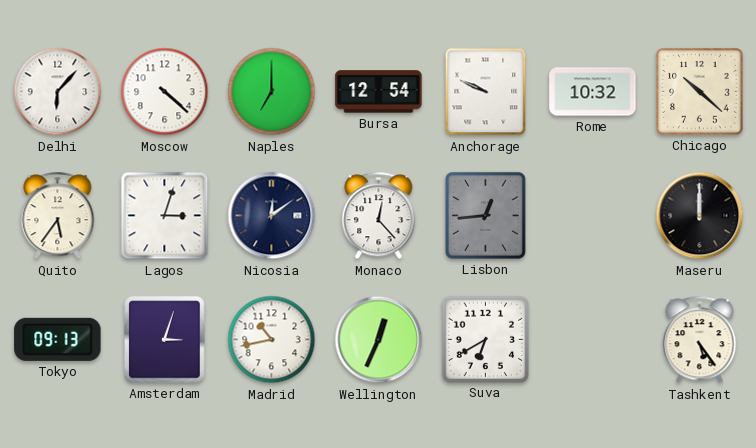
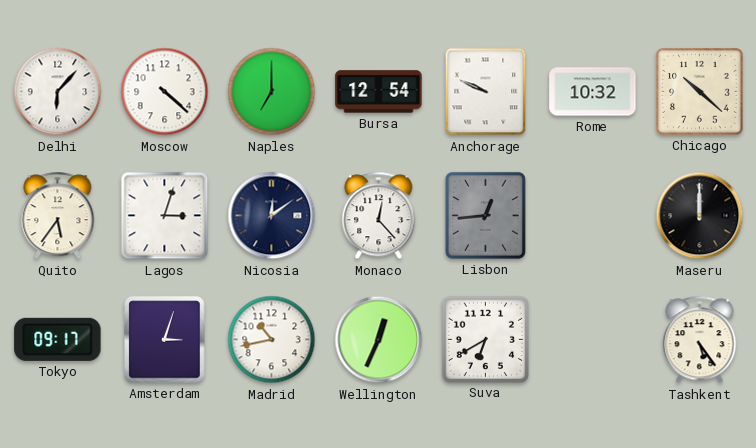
Tokyo: 09:13 -> 09:17 (58, 339)
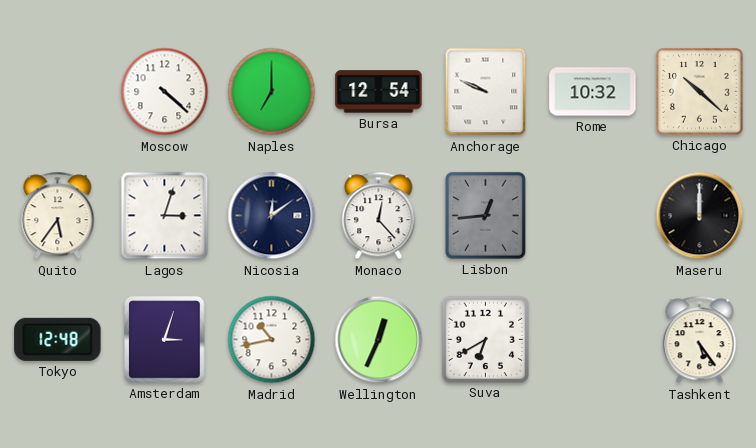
Delhi: 6:07 -> none (58, 92)
Tokyo: 09:17 -> 12:48 (58, 339)
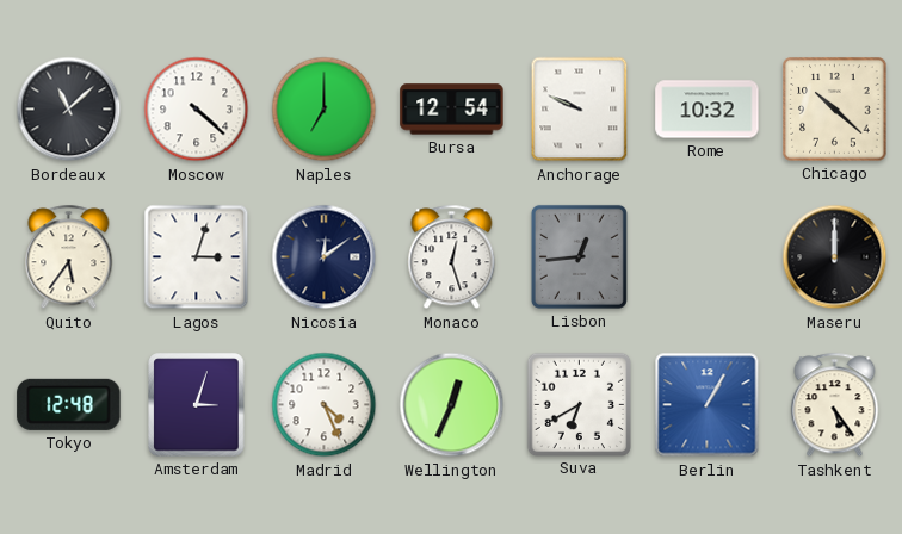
Bordeaux: none -> 11:08 (69, 110)
Monaco: 12:23 -> 12:27 (452, 257)
Madrid: 10:43 -> 4:26 (325, 405)
Berlin: none -> 1:05 (708, 405)
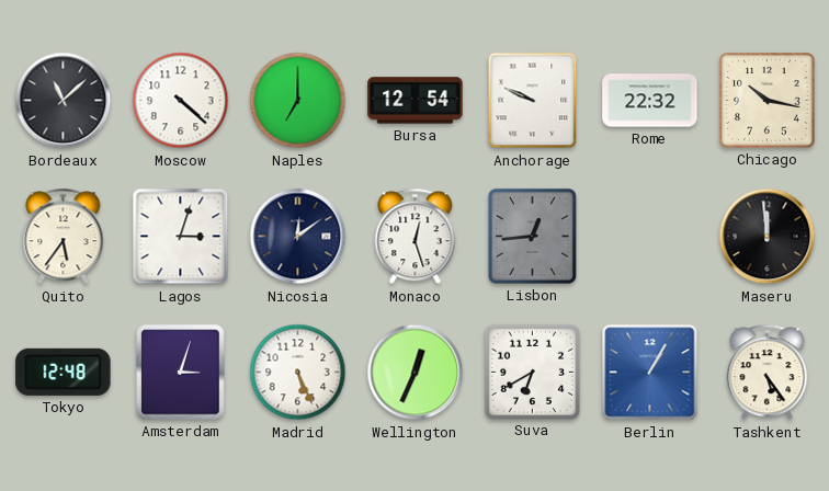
Rome: 10:32 -> 22:32 (650, 101)
Chicago: 10:22 -> 10:17 (768, 101)
Maseru: 12:00 -> 11:59 (768, 237)
Madrid: 4:26 -> 5:26 (298, 373)
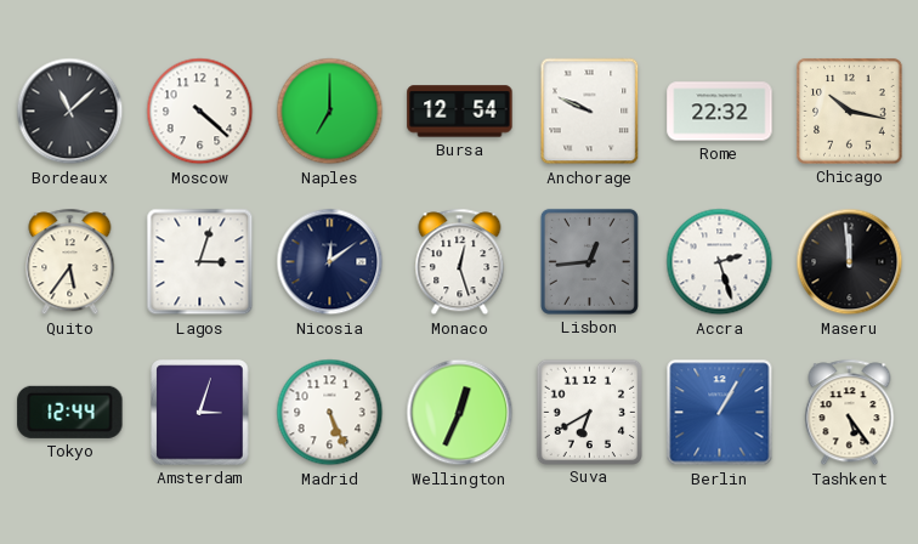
Accra: none -> 2:27 (720, 262)
Tokyo: 12:48 -> 12:44 (70, 412)
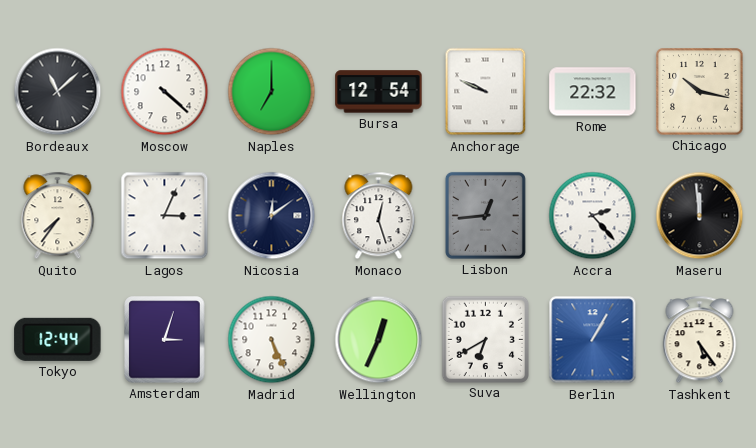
Quito: 5:36 -> 7:36 (58, 216)
Lagos: 3:03 -> 3:04 (165, 216)
Accra: 2:27 -> 2:23 (593, 216)
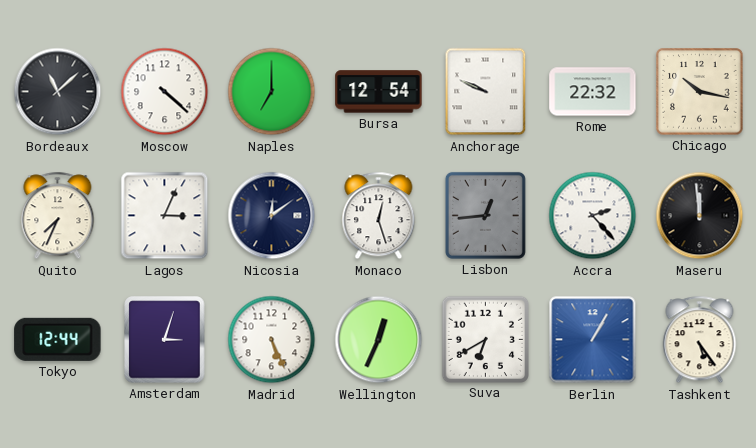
Quito: 7:36 -> 7:34 (58, 216)
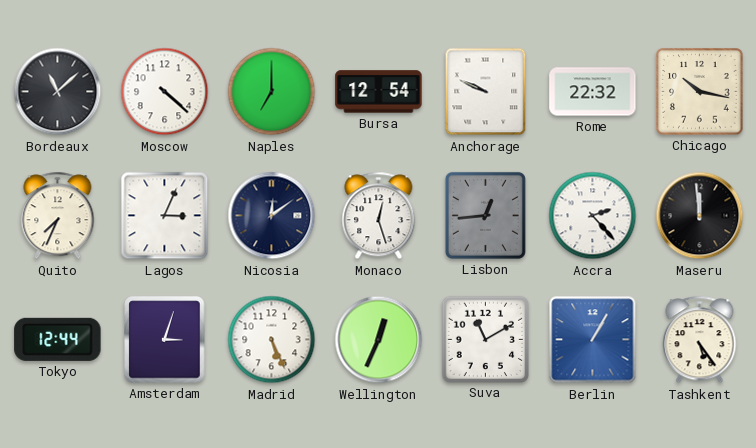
Suva: 6:40 -> 11:10 (485, 339)
